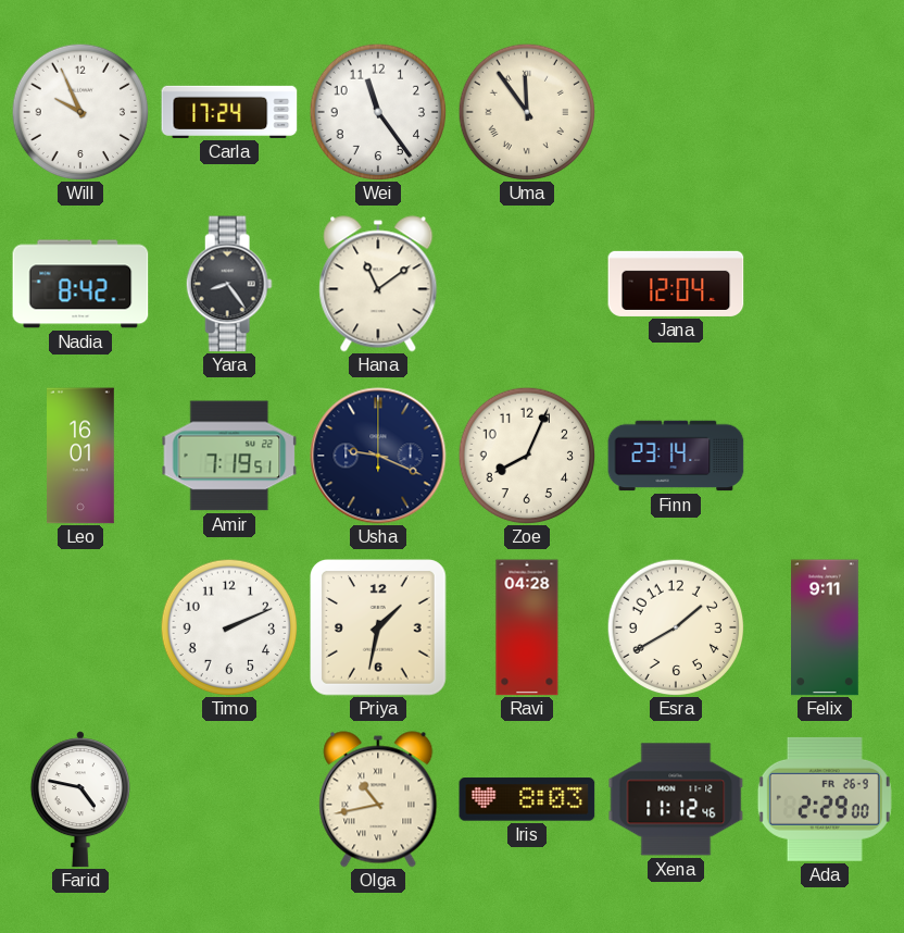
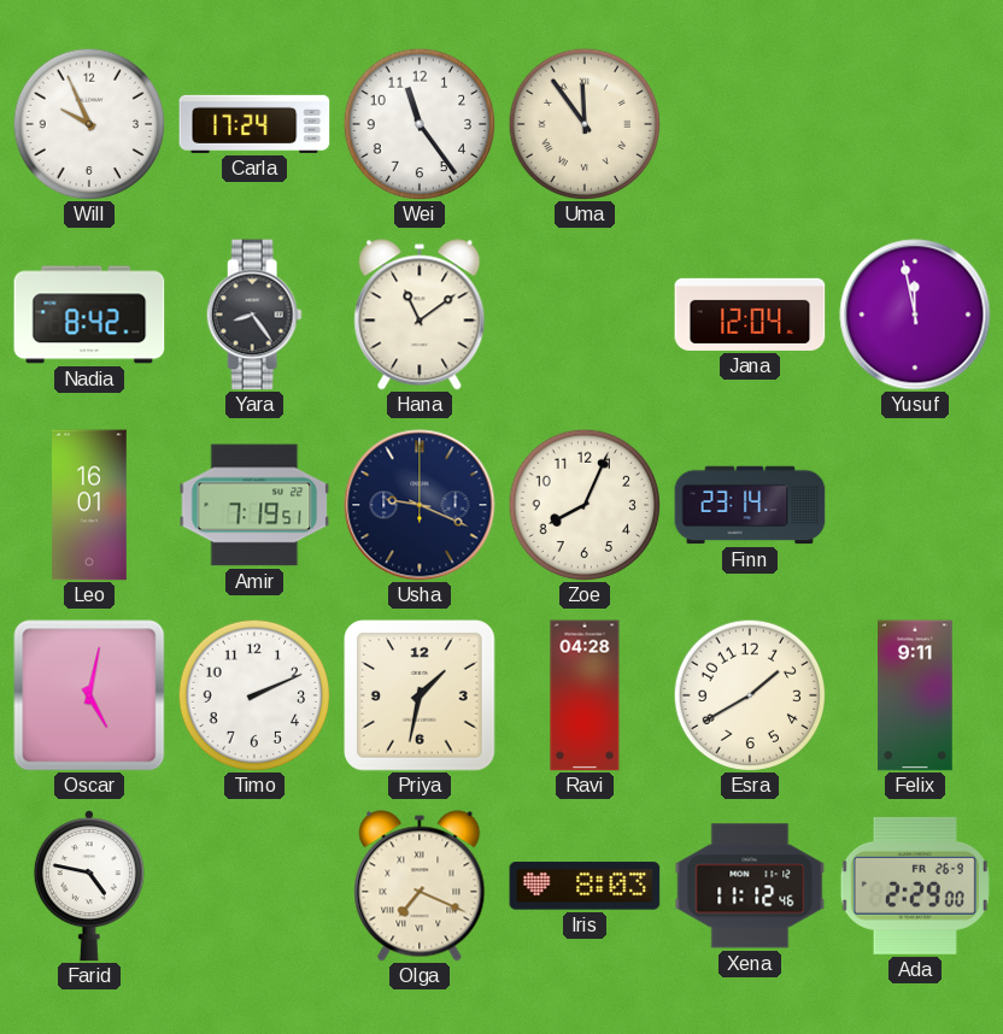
Yusuf: none -> 11:58 (915, 315)
Oscar: none -> 5:02 (89, 695)
Olga: 10:43 -> 7:19 (420, 886)
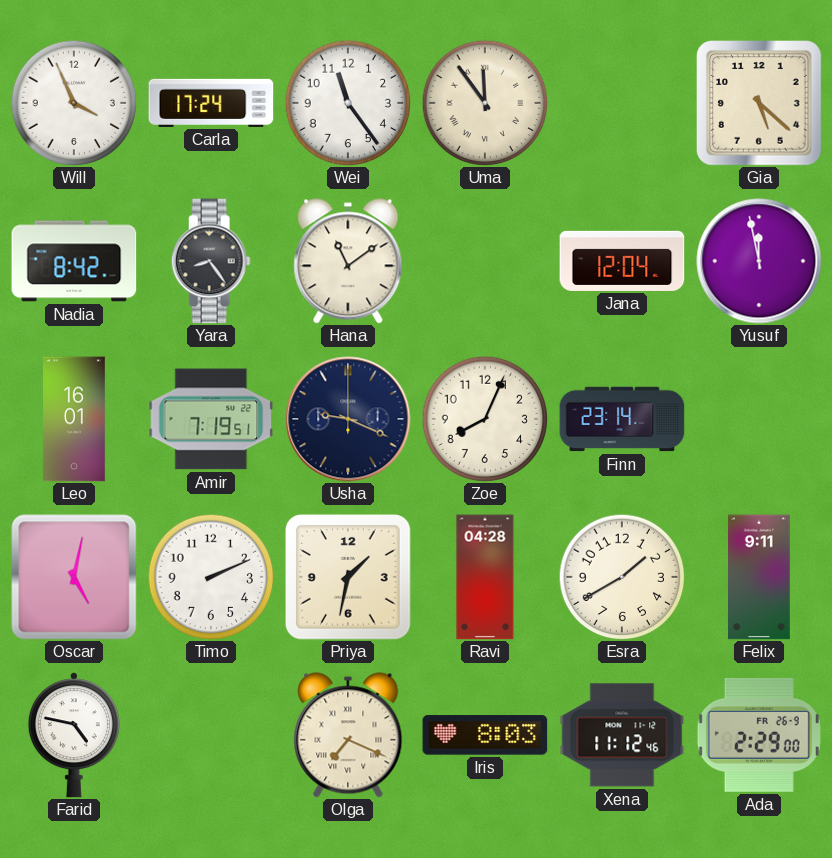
Will: 9:56 -> 3:56 (74, 103)
Gia: none -> 5:22 (760, 104)
